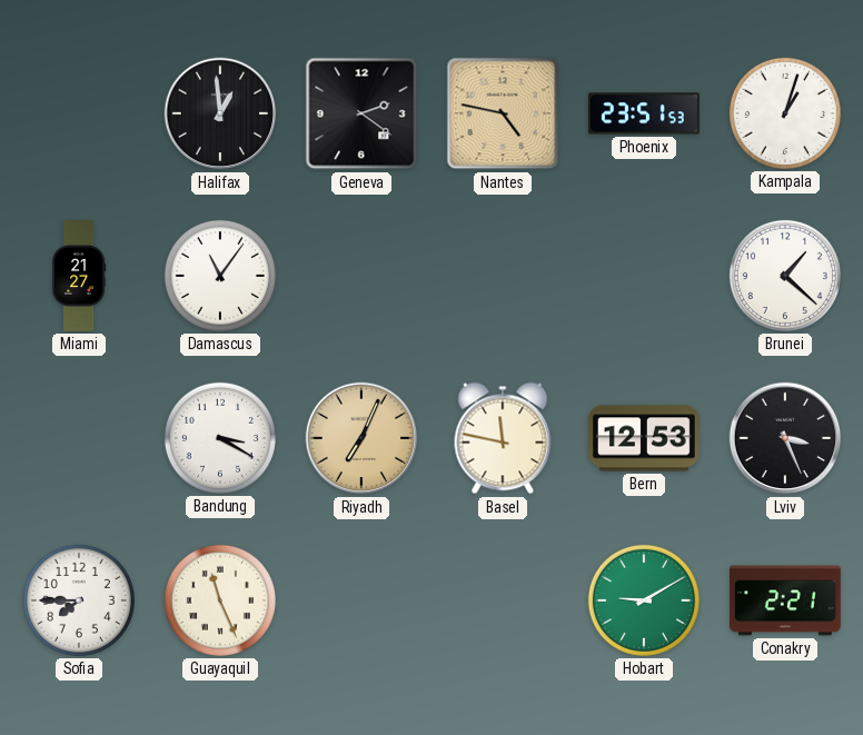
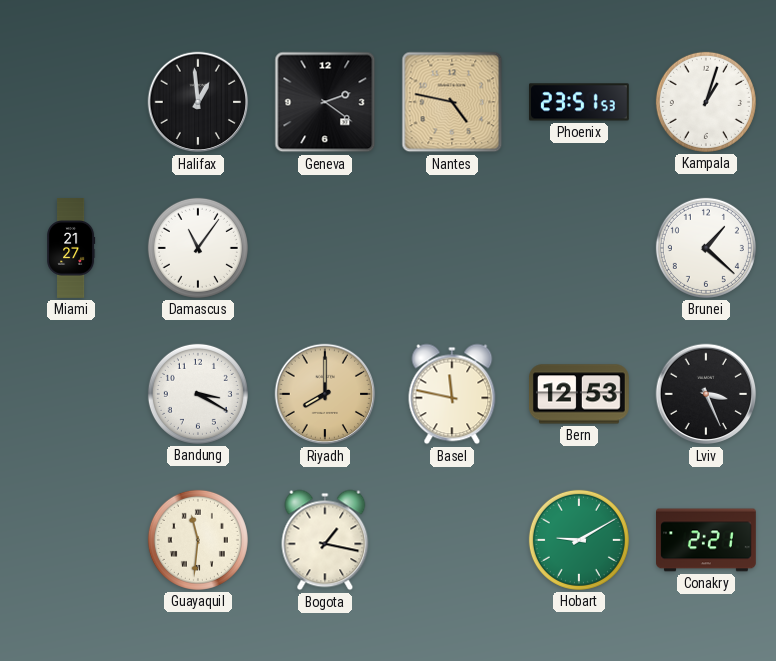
Riyadh: 7:04 -> 8:00 (325, 394)
Sofia: 7:45 -> none (79, 600)
Guayaquil: 11:26 -> 11:31 (198, 540)
Bogota: none -> 1:17 (325, 540)
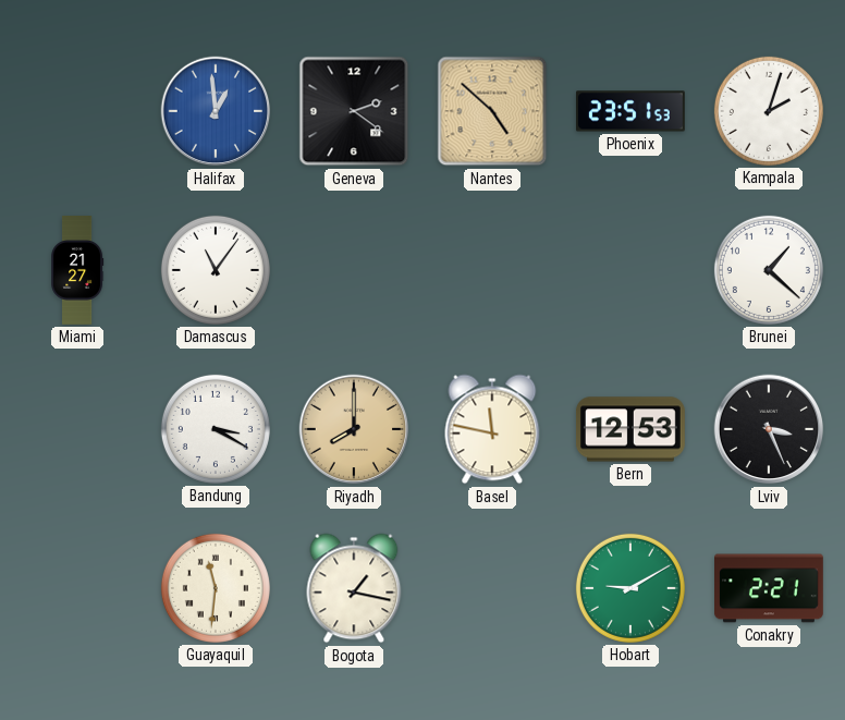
Halifax dial: black -> blue (216, 111)
Nantes: 4:47 -> 4:52 (492, 111)
Kampala: 1:03 -> 2:03 (769, 111)
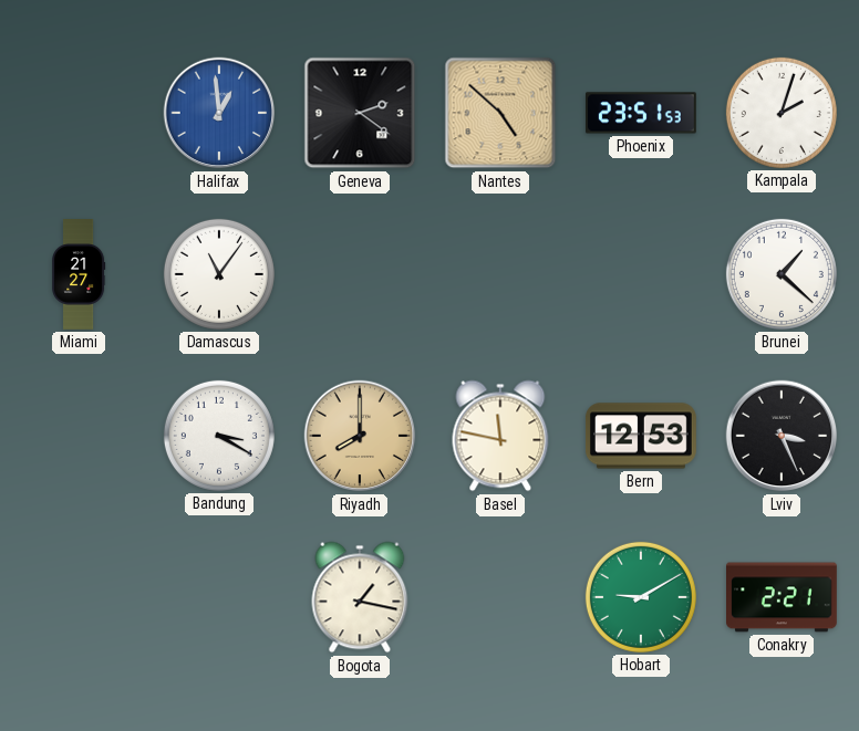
Guayaquil: 11:31 -> none (216, 588)
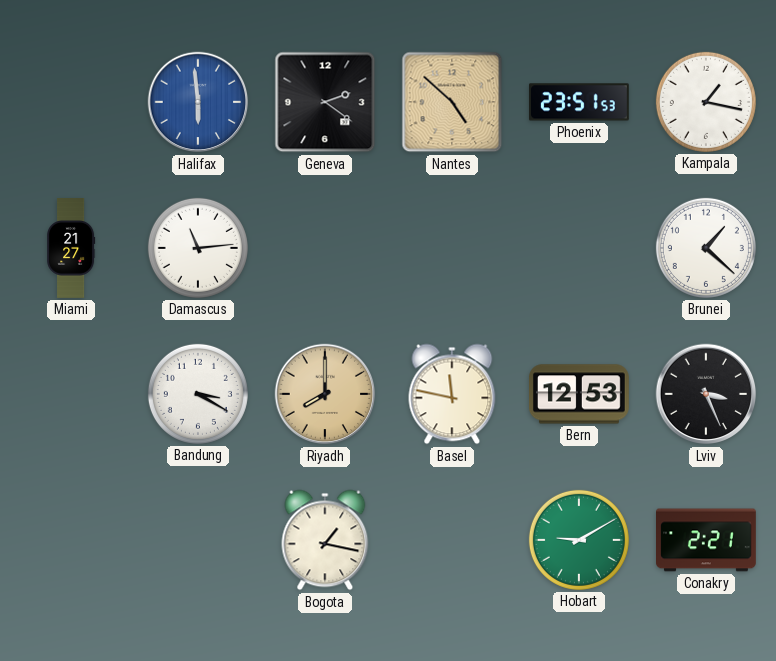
Halifax: 12:59 -> 5:59 (198, 102)
Kampala: 2:03 -> 1:17 (706, 102)
Damascus: 11:06 -> 11:14 (198, 248)
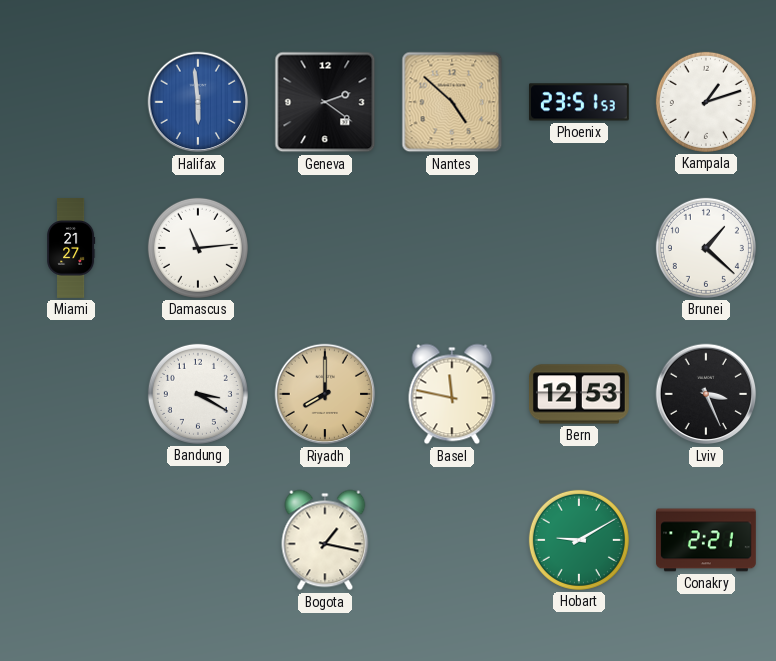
Kampala: 1:17 -> 1:12 (706, 102)
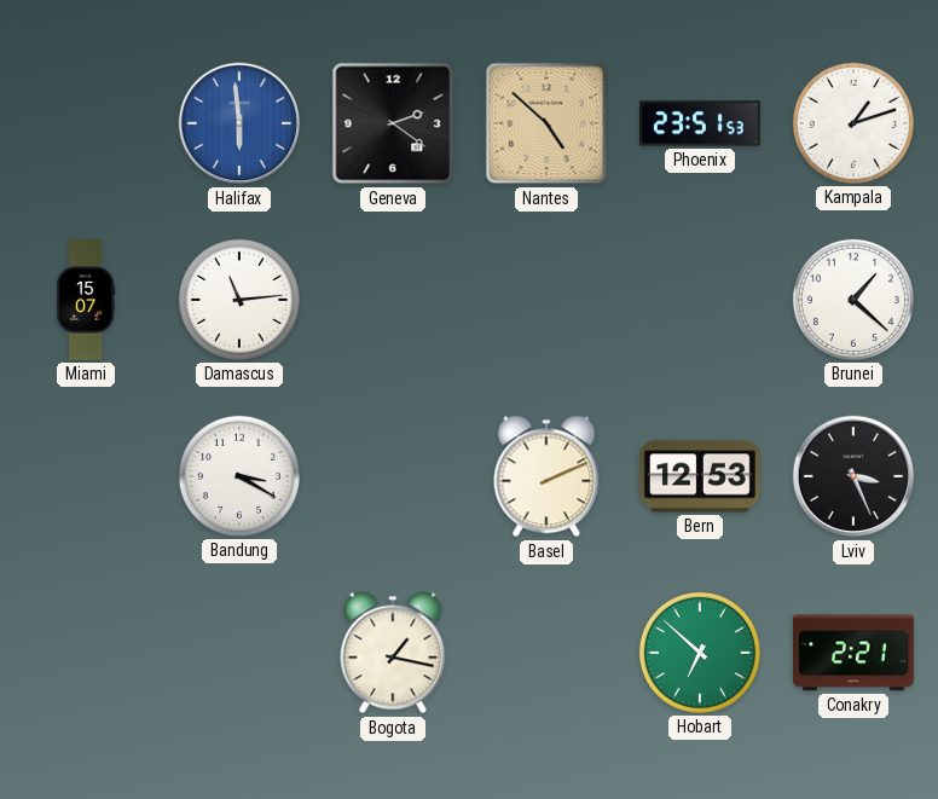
Miami: 21:27 -> 15:07 (86, 301)
Riyadh: 8:00 -> none (325, 394)
Basel: 11:47 -> 2:11 (546, 476)
Hobart: 9:10 -> 6:52 (700, 653)
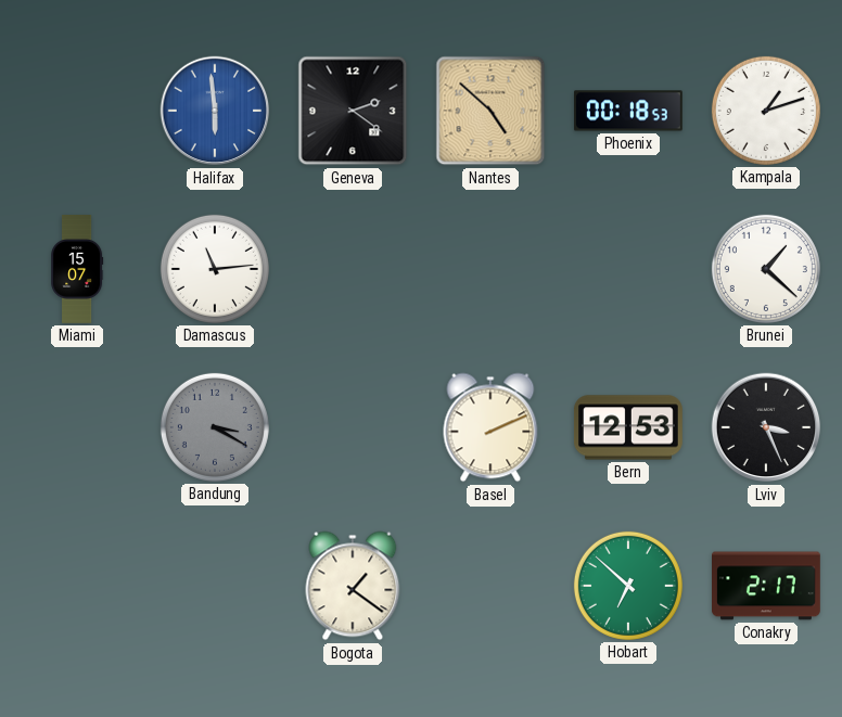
Phoenix: 23:51 -> 00:18 (628, 111)
Bandung dial: white -> grey (215, 427)
Bogota: 1:17 -> 1:21 (353, 586)
Conakry: 2:21 -> 2:17 (767, 586)
